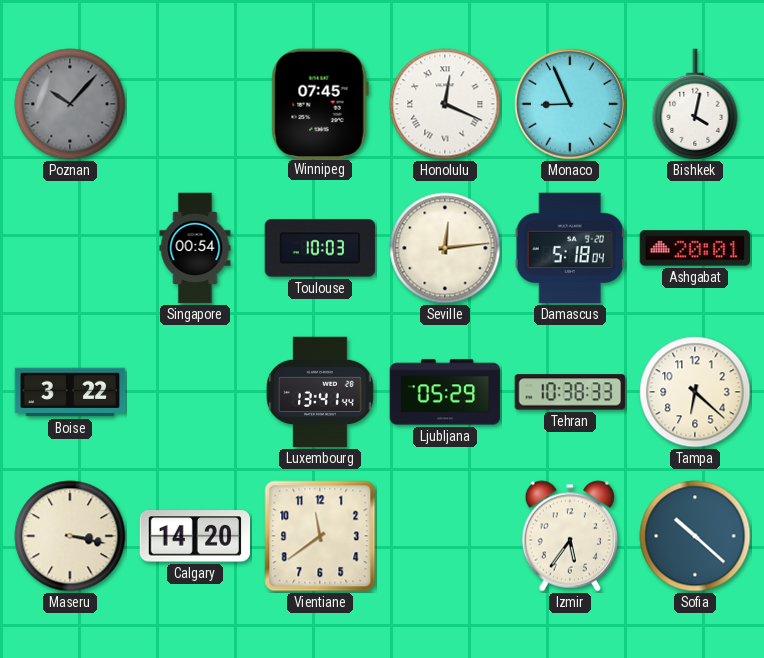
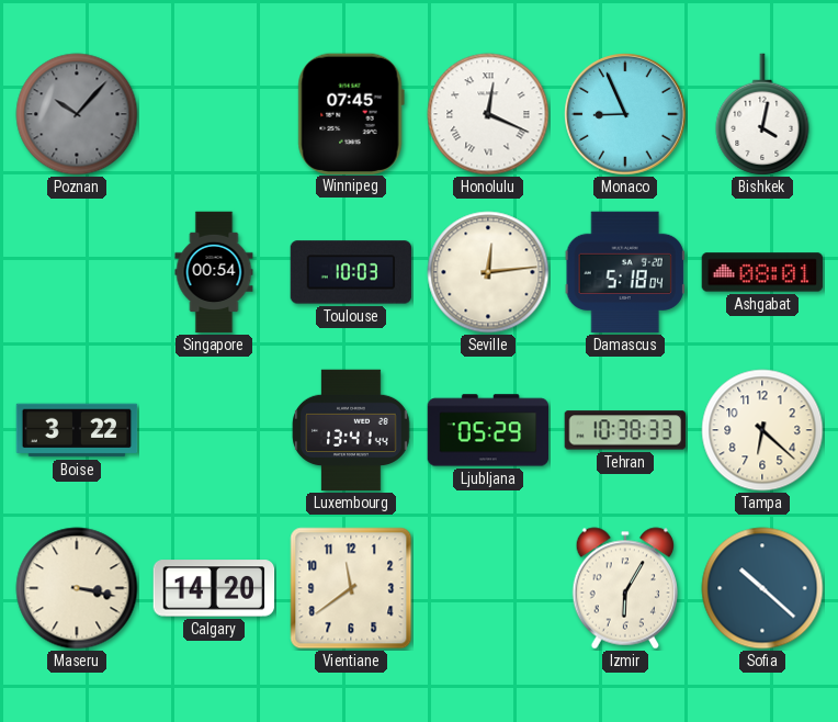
Ashgabat: 20:01 -> 08:01 (762, 272)
Izmir: 5:36 -> 6:05 (625, 588)
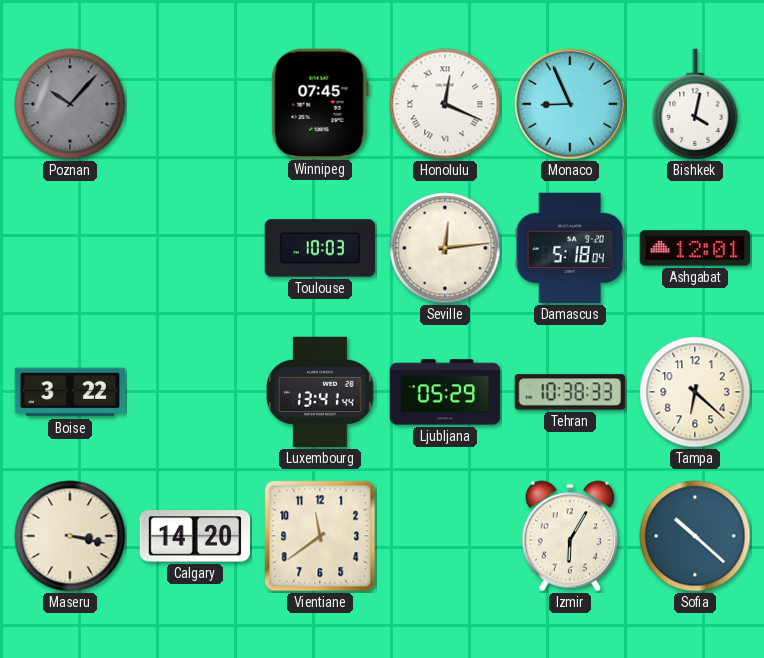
Singapore: 00:54 -> none (214, 272)
Ashgabat: 08:01 -> 12:01 (695, 248)
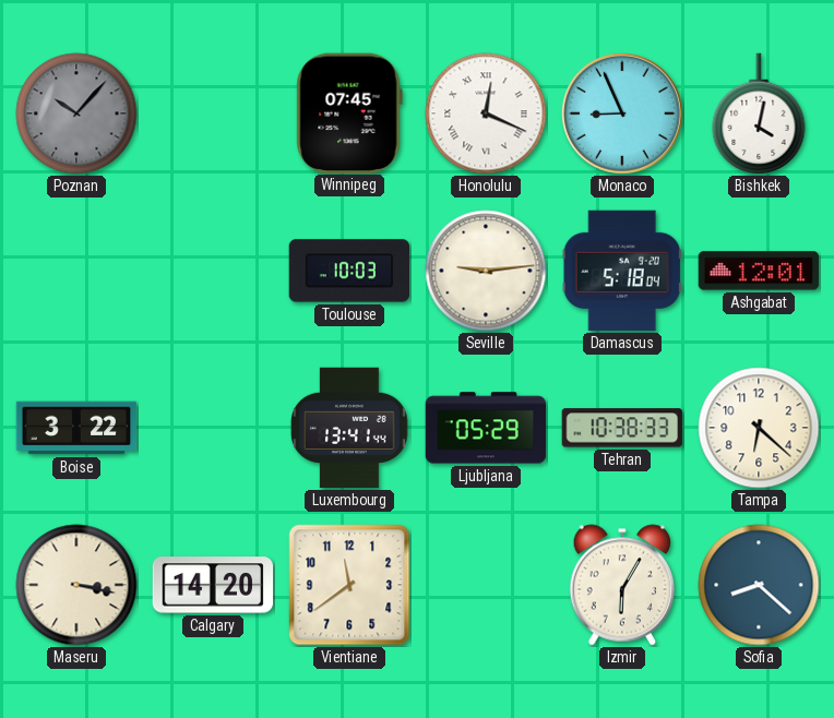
Seville: 12:14 -> 9:14 (486, 271)
Sofia: 10:22 -> 8:22 (759, 585)
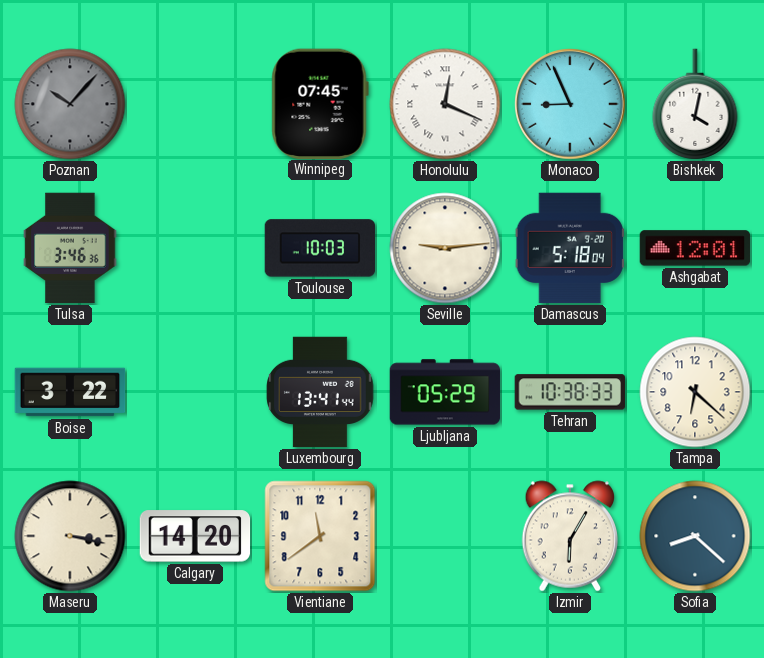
Tulsa: none -> 3:46 (70, 248)
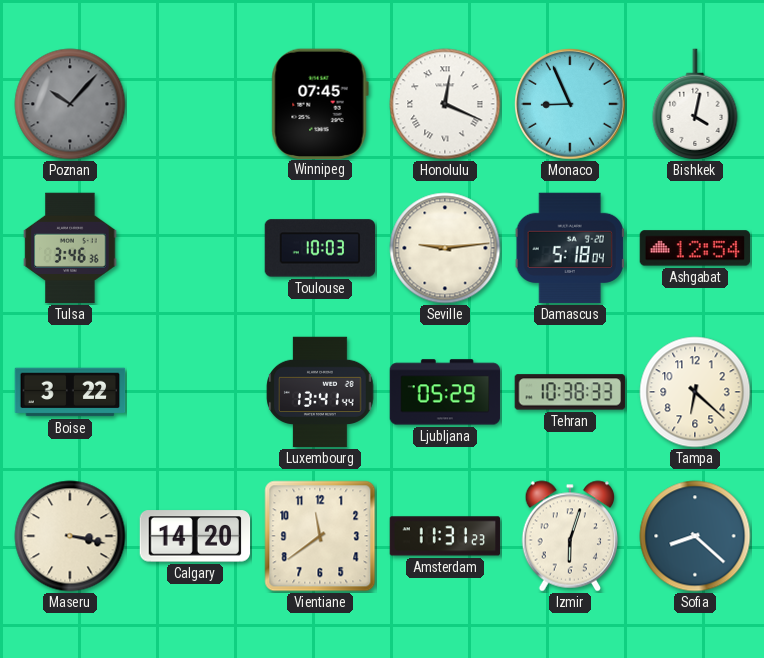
Ashgabat: 12:01 -> 12:54 (695, 248)
Amsterdam: none -> 11:31 (445, 536)
Izmir: 6:05 -> 6:03 (570, 536)
